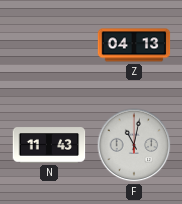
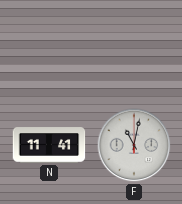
Z: 04:13 -> none (134, 45)
N: 11:43 -> 11:41 (49, 145)
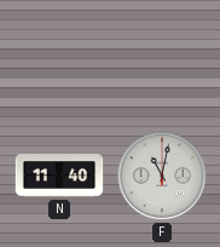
N: 11:41 -> 11:40 (59, 176)
